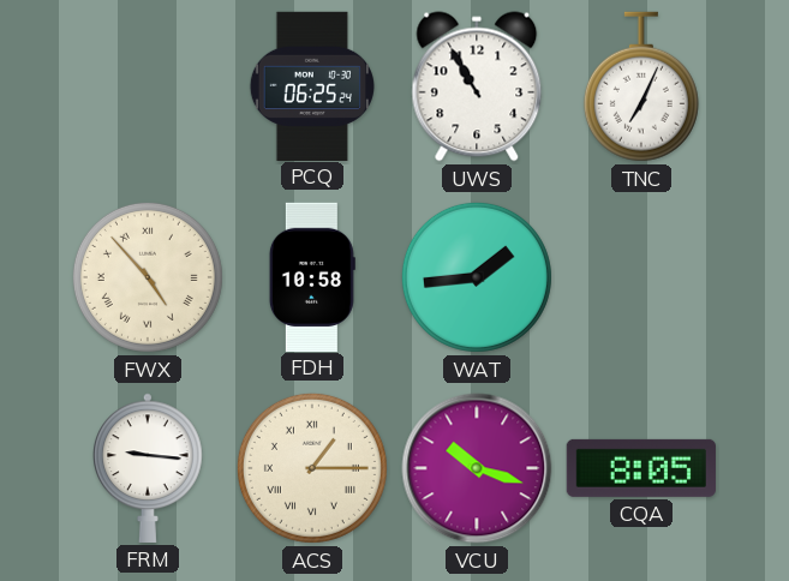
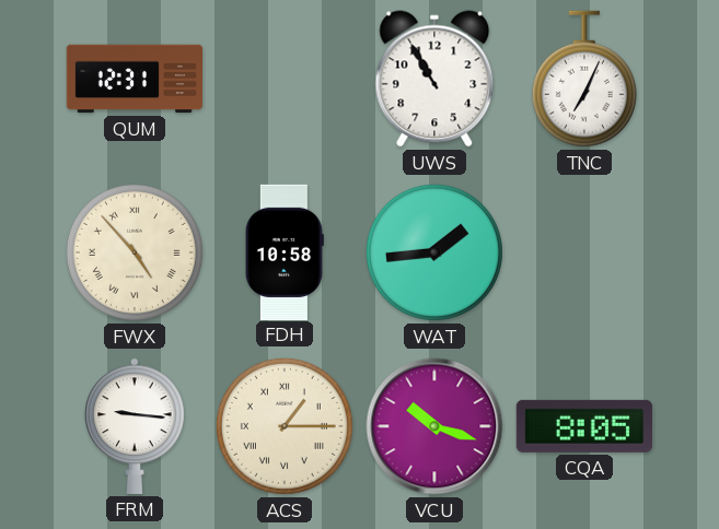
QUM: none -> 12:31 (134, 79)
PCQ: 06:25 -> none (311, 85)
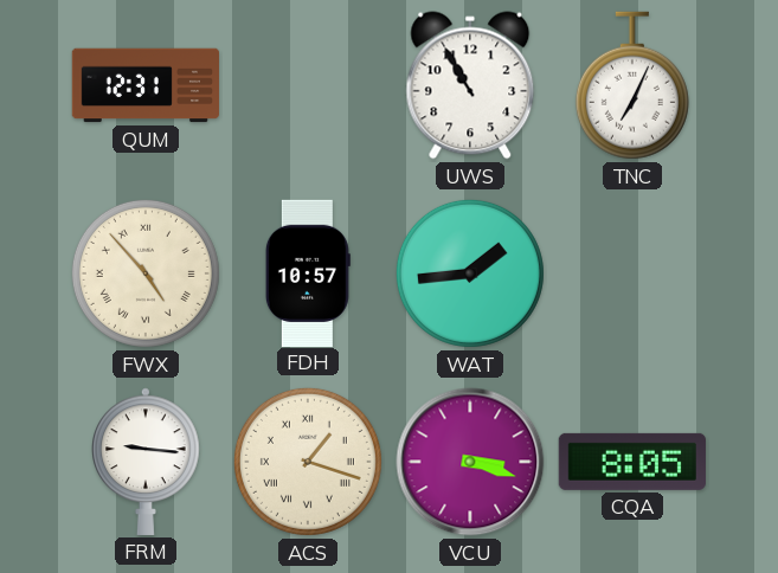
FDH: 10:58 -> 10:57 (308, 272)
ACS: 1:15 -> 1:18 (308, 462)
VCU: 10:18 -> 3:18 (470, 462)
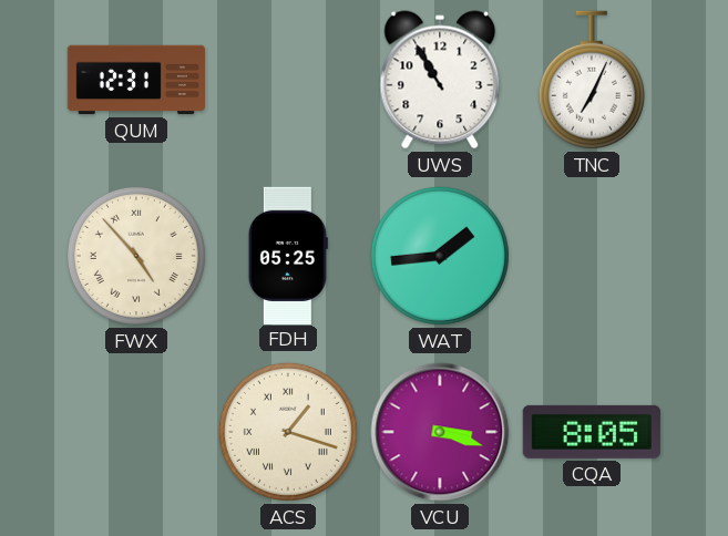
FDH: 10:57 -> 05:25 (288, 255)
FRM: 9:16 -> none (147, 462)
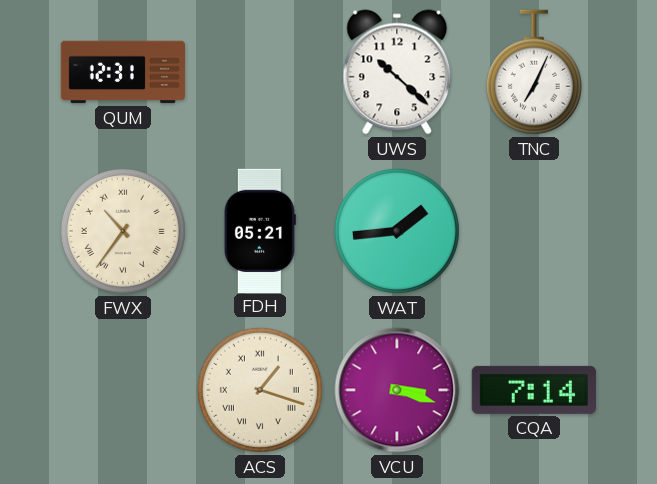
UWS: 10:55 -> 10:22 (397, 72)
FWX: 4:53 -> 10:36 (123, 231)
FDH: 05:25 -> 05:21 (260, 230)
CQA: 8:05 -> 7:14 (534, 390)
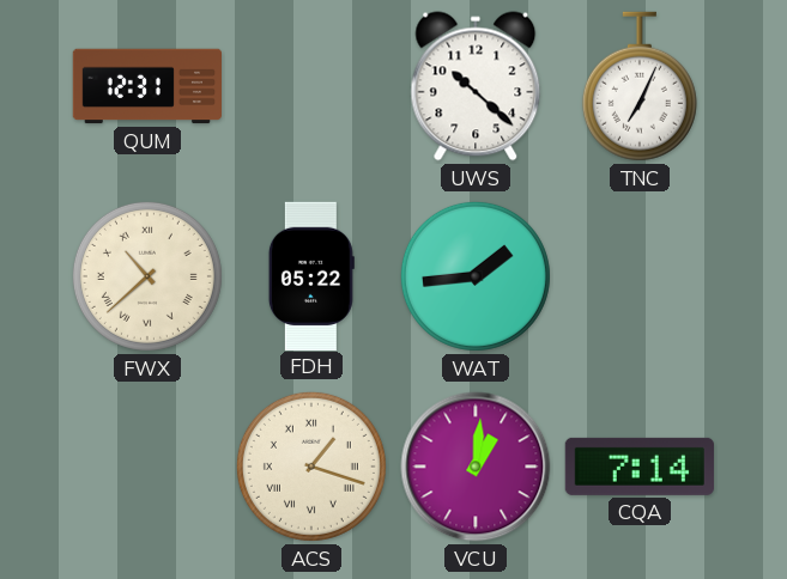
FWX: 10:36 -> 10:38 (147, 276)
FDH: 05:21 -> 05:22 (311, 275)
VCU: 3:18 -> 1:01 (476, 467)
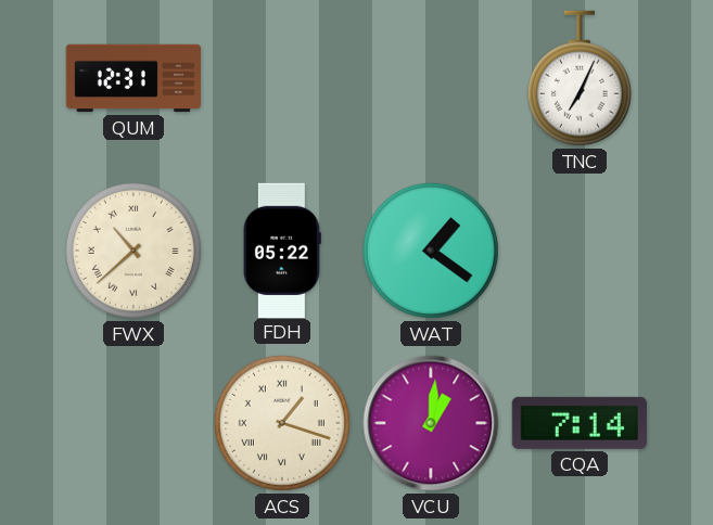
UWS: 10:22 -> none (476, 86)
WAT: 1:44 -> 1:21 (431, 251)
